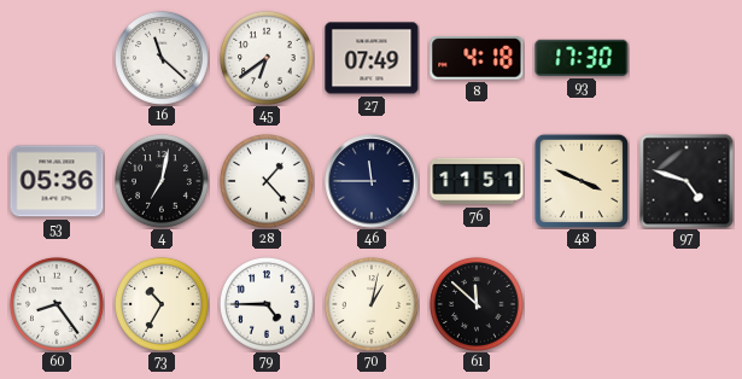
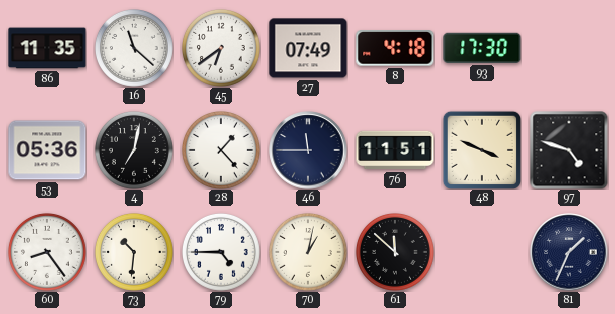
86: none -> 11:35 (47, 48)
73: 10:35 -> 10:31 (134, 252)
81: none -> 1:34 (569, 252)
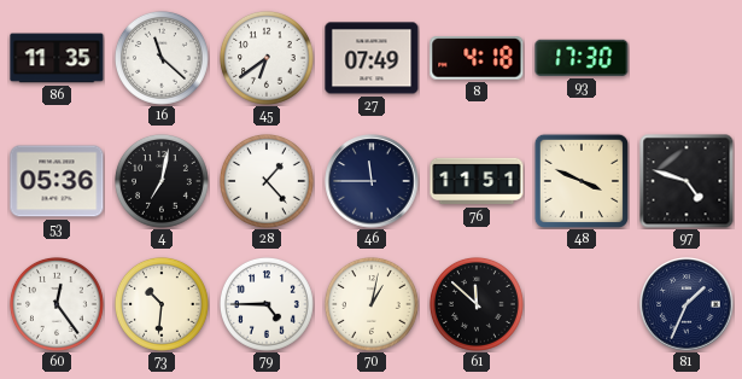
60: 8:24 -> 12:24 (57, 304)
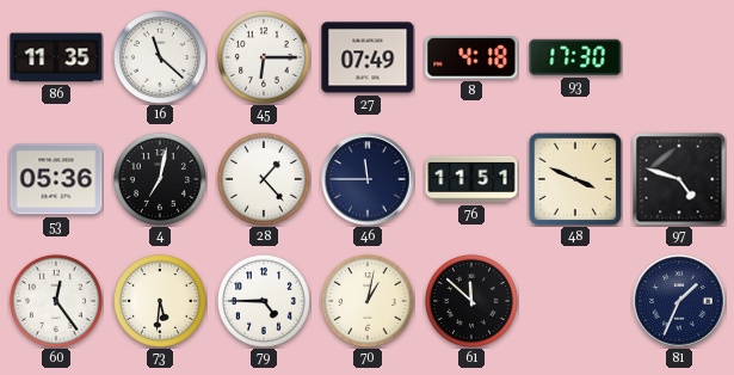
45: 6:39 -> 6:15 (264, 57)
73: 10:31 -> 5:31 (160, 301)
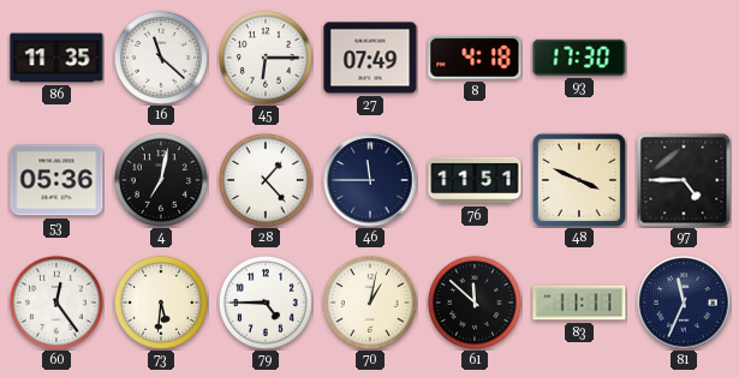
97: 4:48 -> 4:45 (684, 180)
83: none -> 11:11 (579, 303)
81: 1:34 -> 11:34 (684, 303)
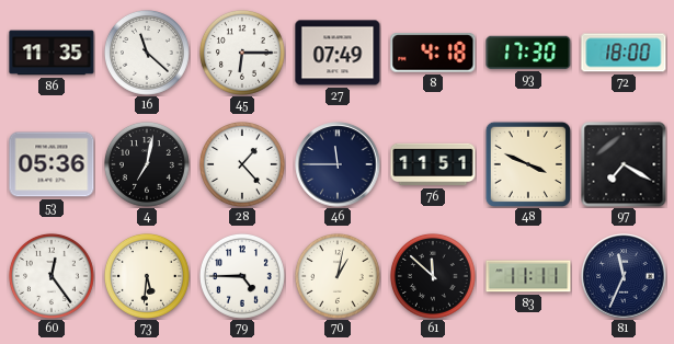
72: none -> 18:00 (624, 53)
97: 4:45 -> 7:20 (624, 164)
